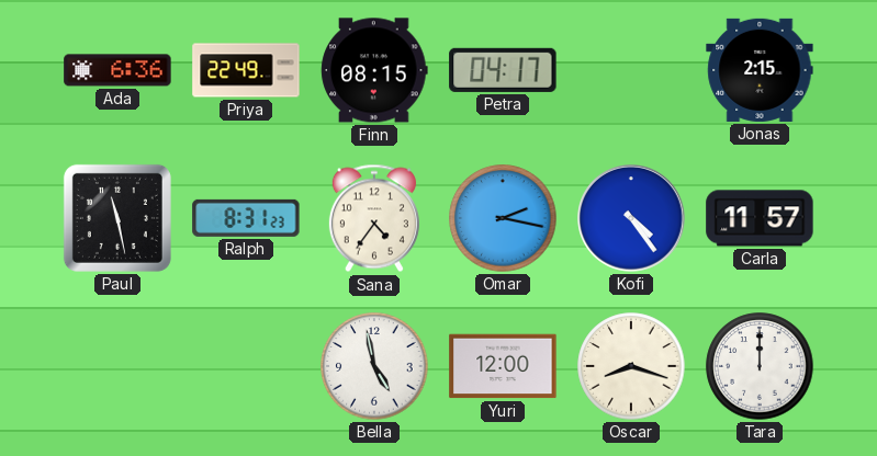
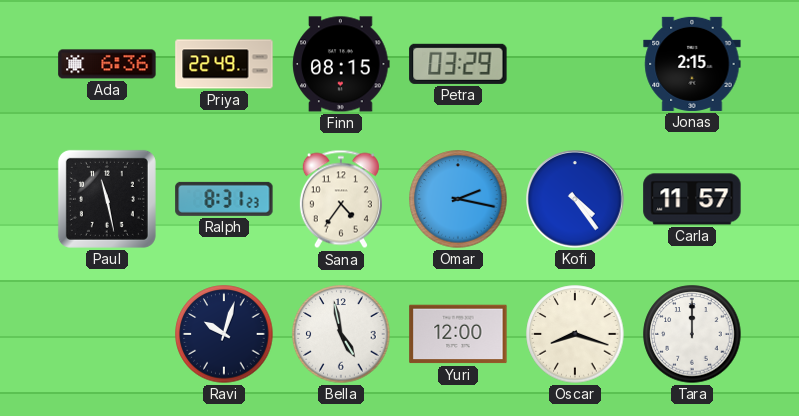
Petra: 04:17 -> 03:29 (458, 64)
Ravi: none -> 10:03 (224, 334)
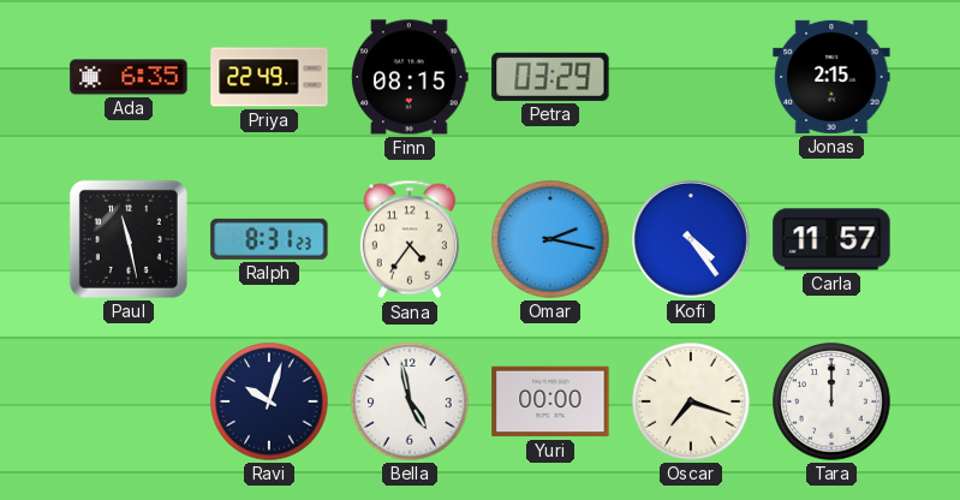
Ada: 6:36 -> 6:35 (129, 77)
Yuri: 12:00 -> 00:00 (550, 401)
Oscar: 8:18 -> 7:18 (691, 401)
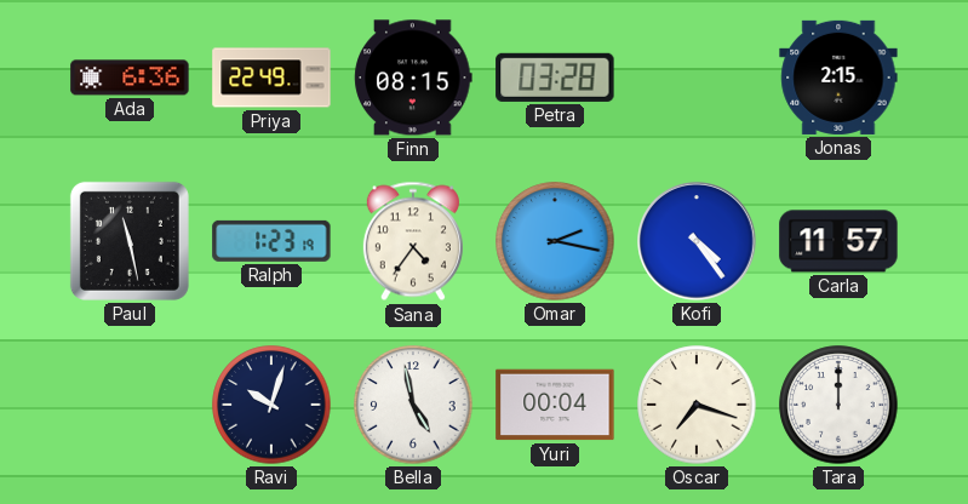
Ada: 6:35 -> 6:36 (130, 78)
Petra: 03:29 -> 03:28 (555, 78)
Ralph: 8:31 -> 1:23 (271, 241)
Yuri: 00:00 -> 00:04 (555, 405)
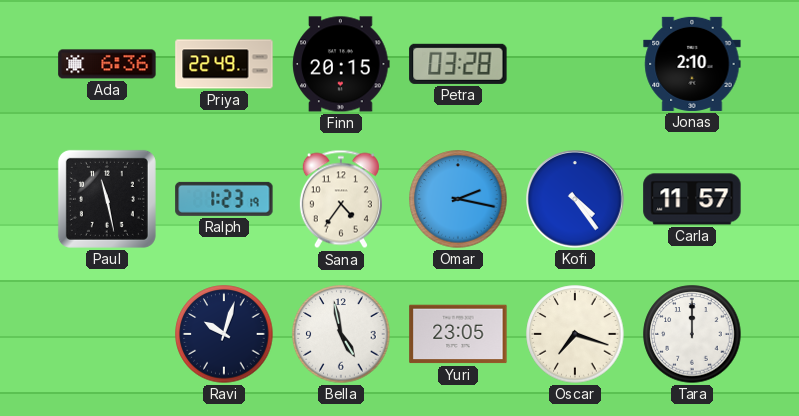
Finn: 08:15 -> 20:15 (341, 64)
Jonas: 2:15 -> 2:10 (692, 64)
Yuri: 00:04 -> 23:05 (458, 334)
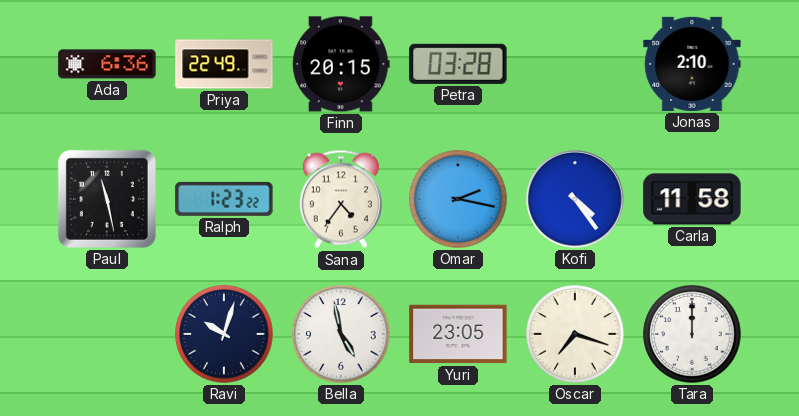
Ralph: 1:23:19 -> 1:23:22 (224, 199)
Carla: 11:57 -> 11:58 (692, 199)
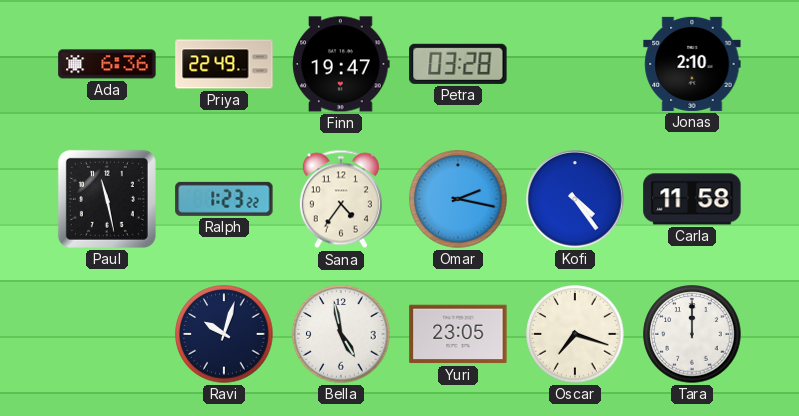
Finn: 20:15 -> 19:47 (341, 64)
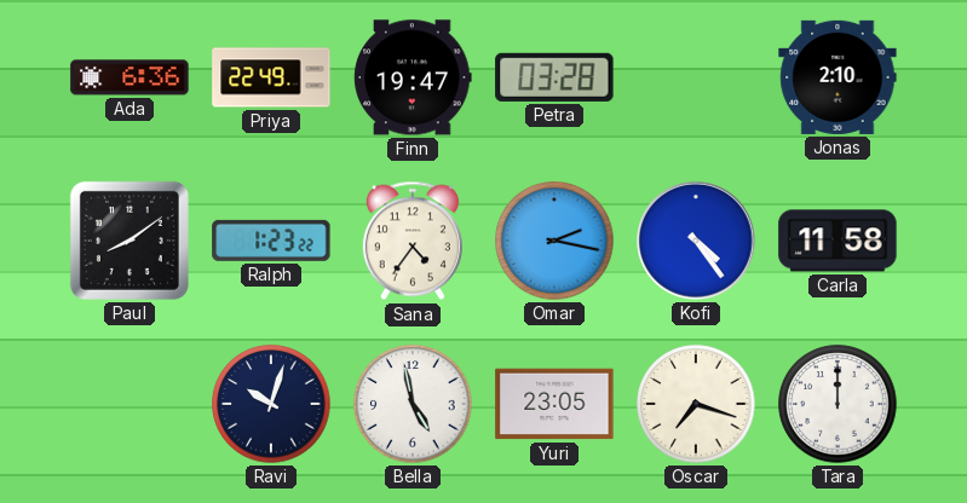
Paul: 11:28 -> 8:09 (129, 241)
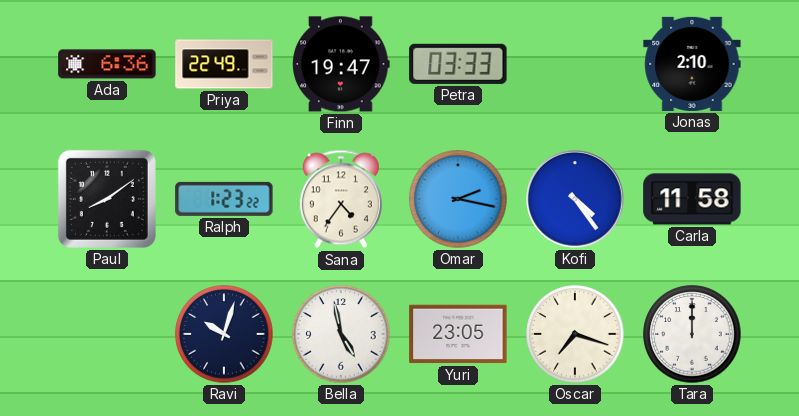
Petra: 03:28 -> 03:33 (458, 64)
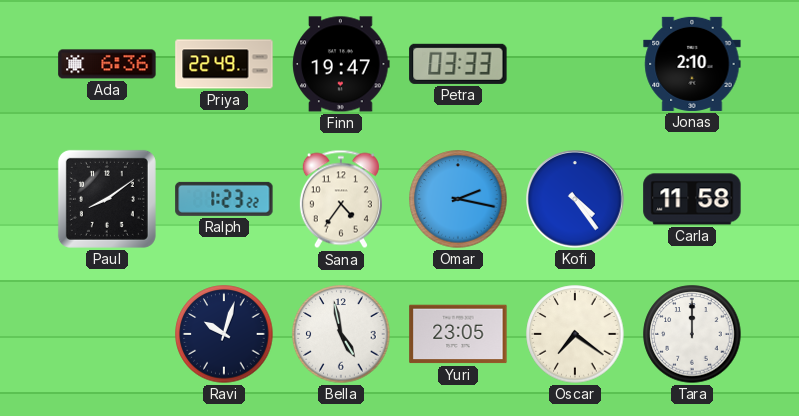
Oscar: 7:18 -> 7:21 (575, 334)
